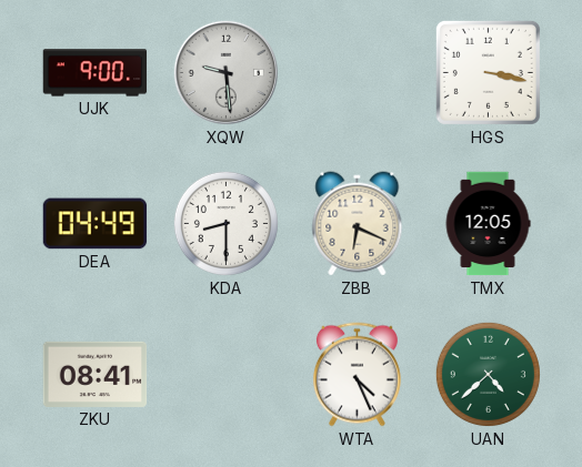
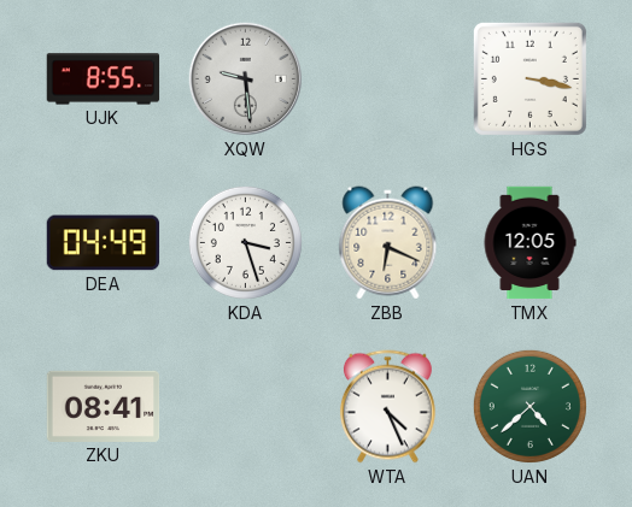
UJK: 9:00 -> 8:55 (104, 79)
KDA: 8:30 -> 3:27 (245, 242)
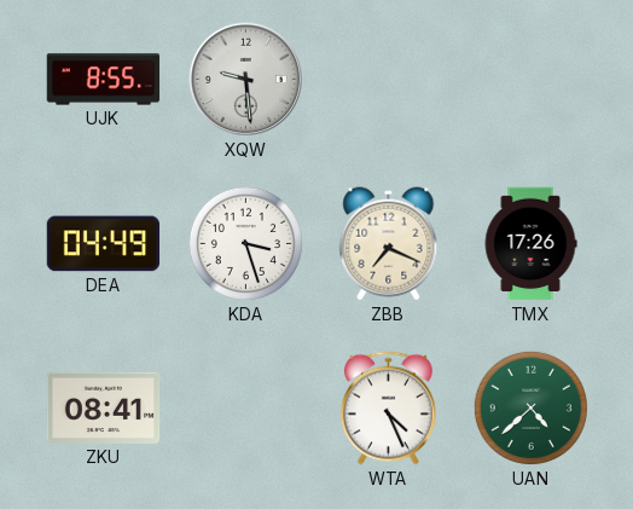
HGS: 3:17 -> none (529, 78)
ZBB: 6:19 -> 7:19 (389, 244)
TMX: 12:05 -> 17:26 (530, 244)
